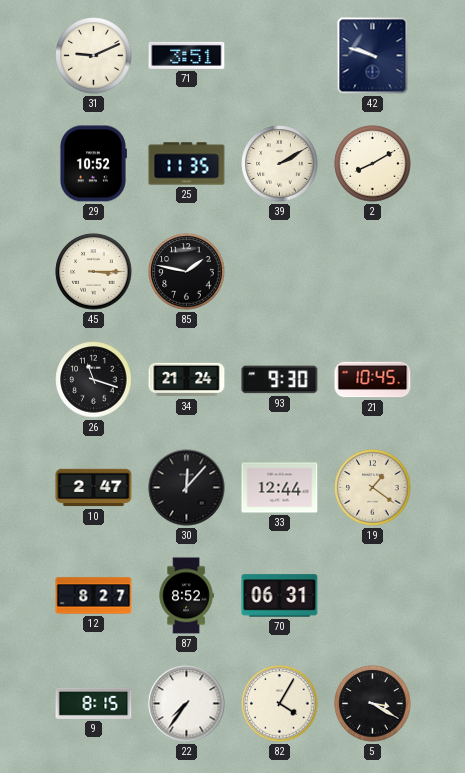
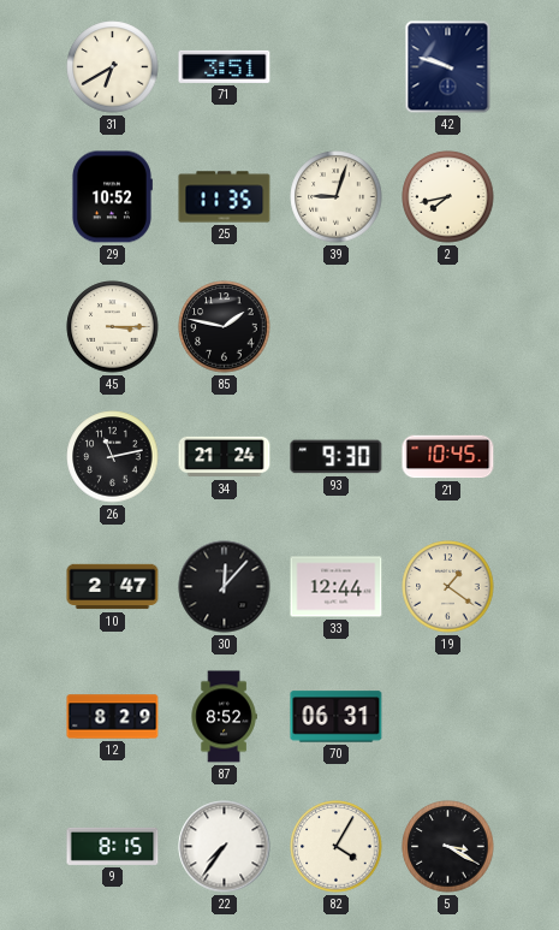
31: 9:11 -> 6:40 (113, 67)
39: 2:10 -> 9:03 (337, 197)
2: 8:10 -> 7:43 (448, 197)
26: 11:18 -> 11:13 (113, 457)
12: 8:27 -> 8:29 (113, 717)
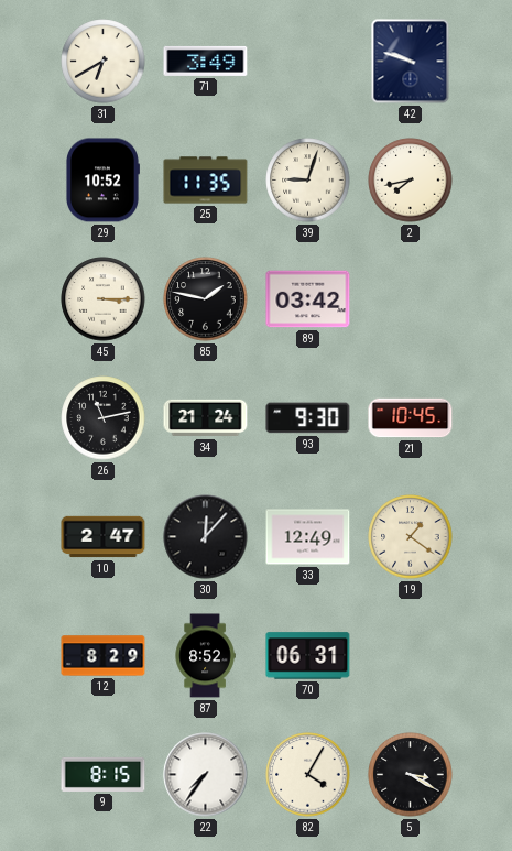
71: 3:51 -> 3:49 (206, 61)
89: none -> 03:42 (308, 299)
33: 12:44 -> 12:49 (308, 537)
